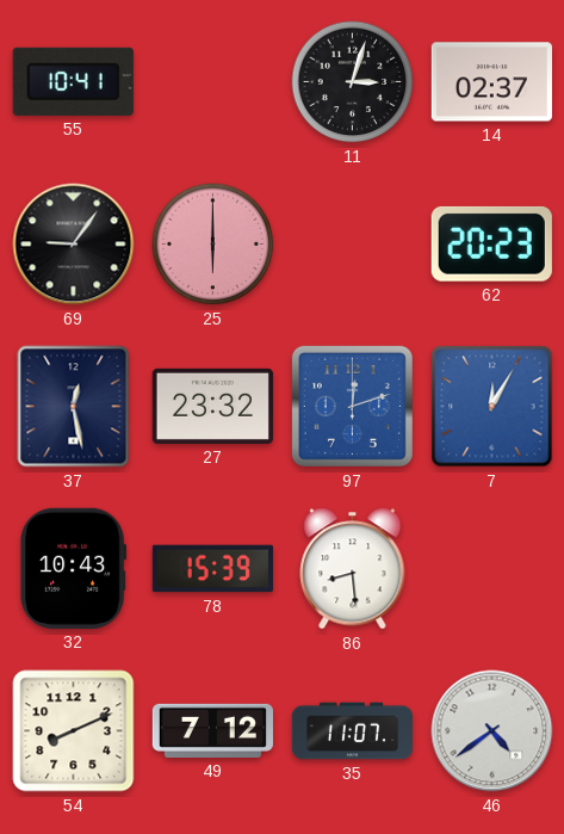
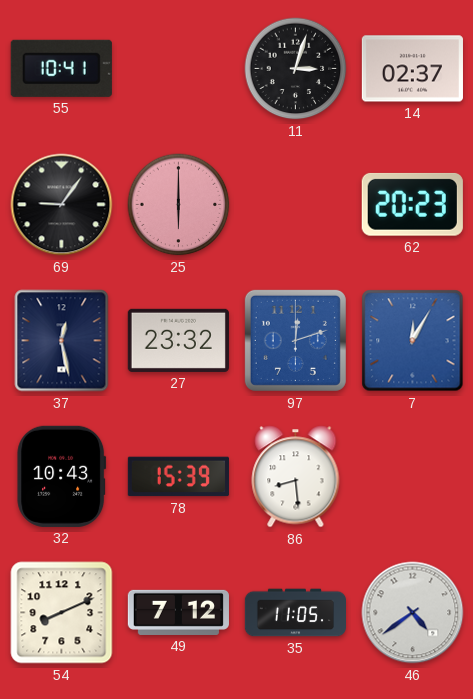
35: 11:07 -> 11:05 (295, 613)
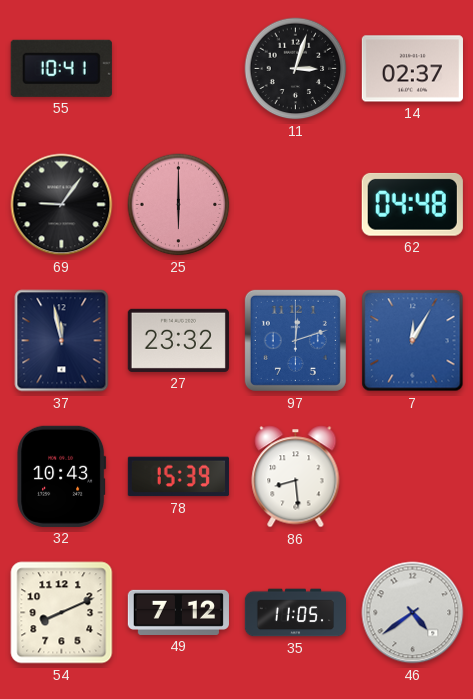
62: 20:23 -> 04:48 (412, 204)
37: 12:28 -> 11:58 (62, 341)
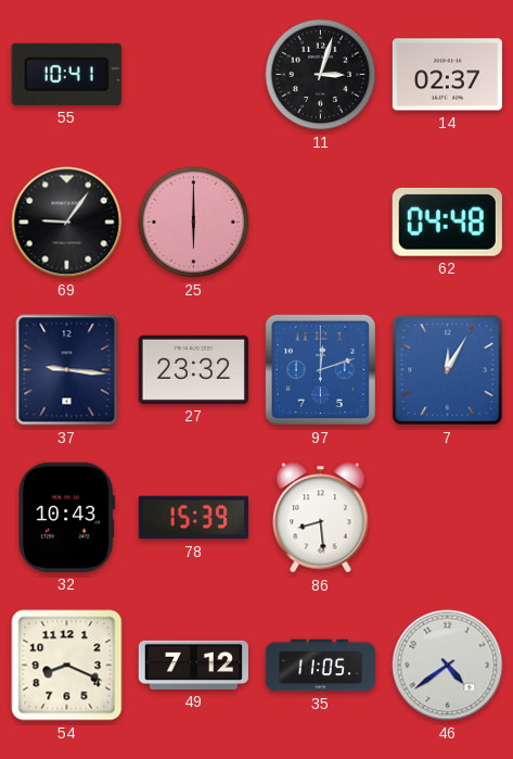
37: 11:58 -> 9:16 (67, 370)
54: 8:11 -> 8:19 (67, 666)
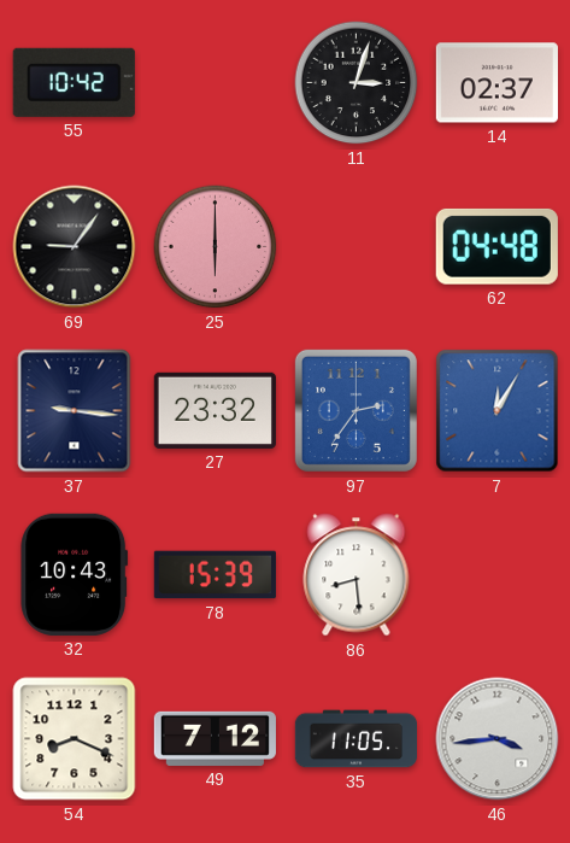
55: 10:41 -> 10:42 (74, 82)
97: 12:12 -> 2:36 (355, 410)
46: 4:39 -> 3:44 (498, 739)
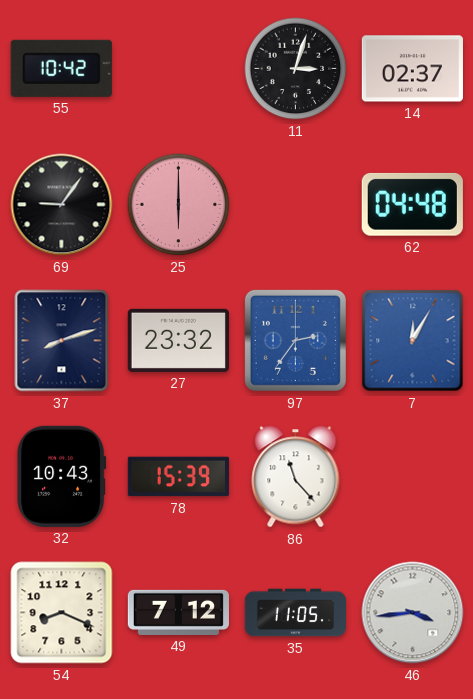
37: 9:16 -> 8:12 (62, 341)
86: 8:29 -> 11:23 (296, 477)
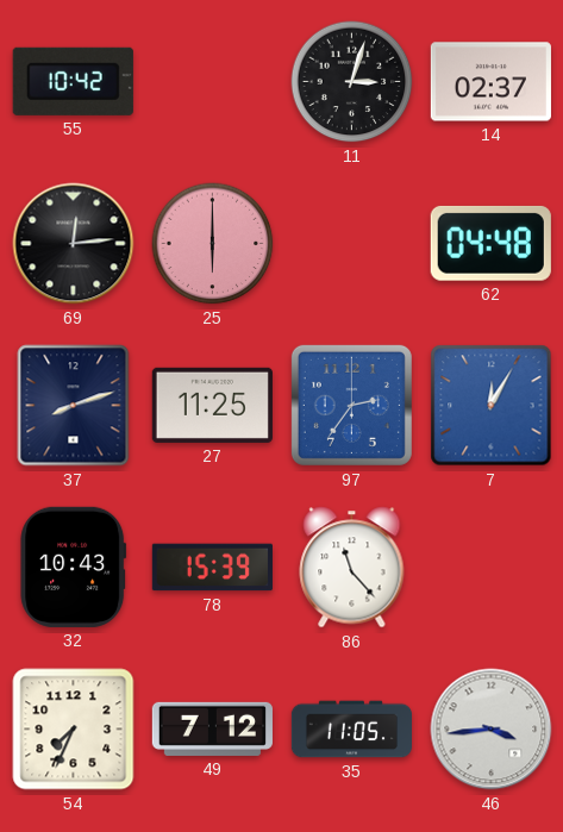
69: 9:06 -> 12:14 (74, 244)
27: 23:32 -> 11:25 (212, 405)
54: 8:19 -> 7:34 (74, 730)
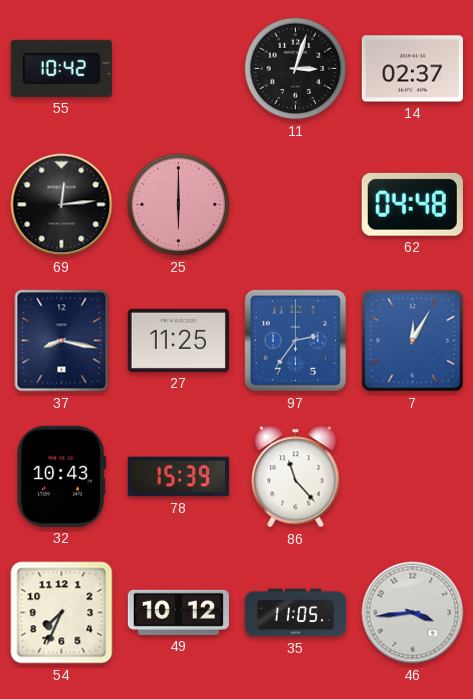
37: 8:12 -> 8:17 (62, 341)
49: 7:12 -> 10:12 (178, 612)
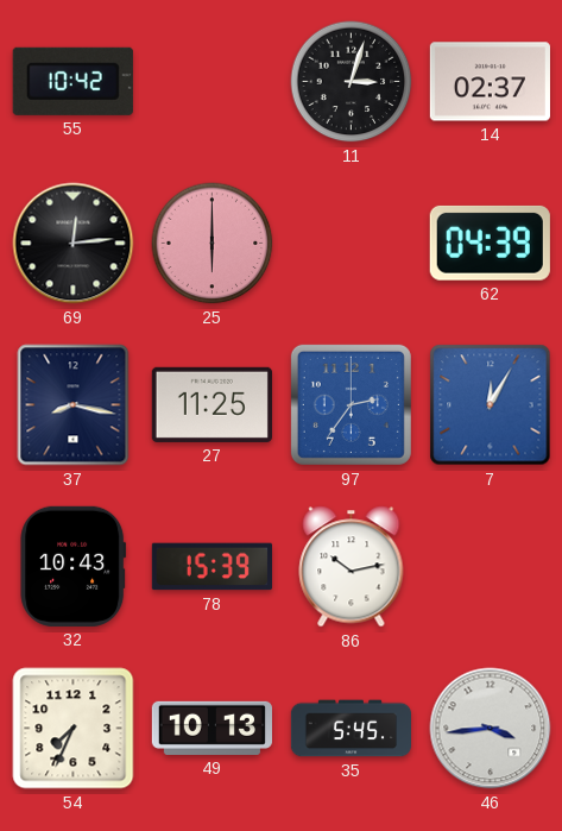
62: 04:48 -> 04:39 (490, 243)
86: 11:23 -> 10:13 (352, 567)
49: 10:12 -> 10:13 (211, 728)
35: 11:05 -> 5:45 (351, 729)
